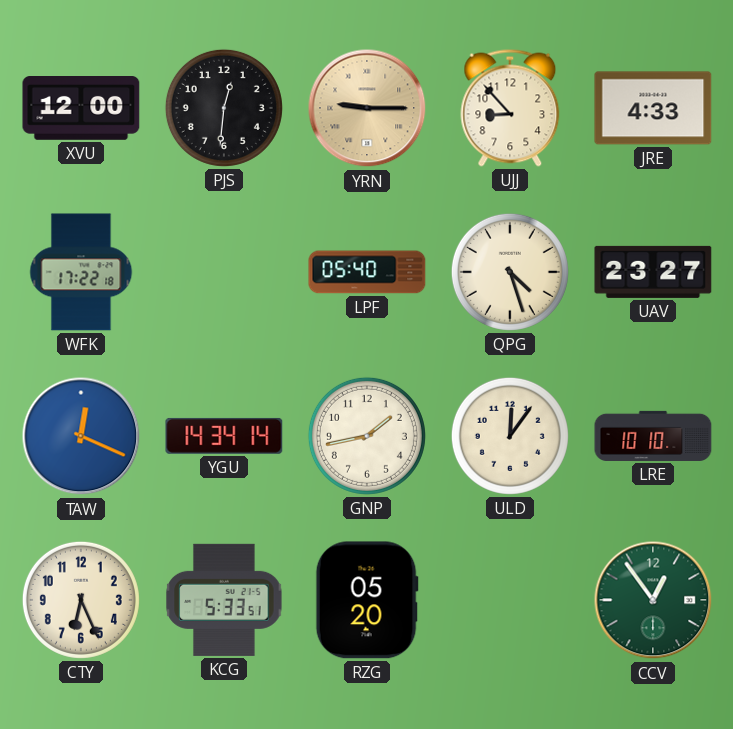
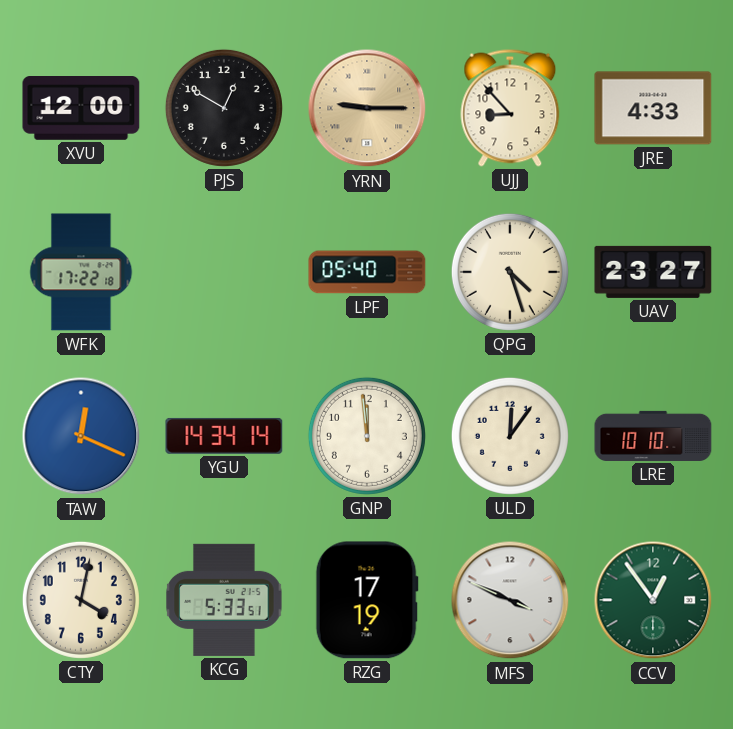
PJS: 12:31 -> 12:50 (224, 108)
GNP: 1:43 -> 11:59 (367, 436)
CTY: 6:26 -> 4:02 (81, 600)
RZG: 05:20 -> 17:19 (367, 600)
MFS: none -> 3:49 (510, 600)
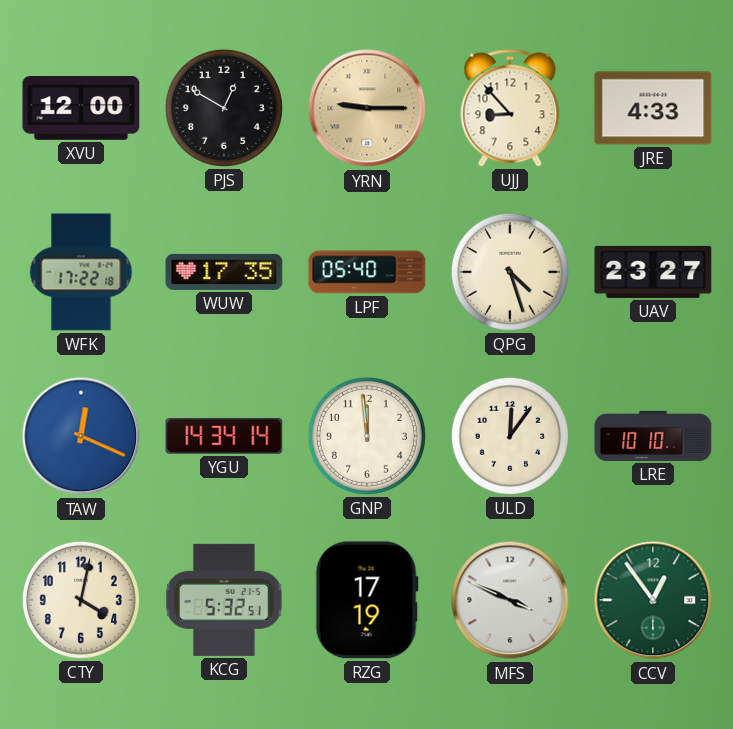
WUW: none -> 17:35 (224, 272)
KCG: 5:33 -> 5:32 (224, 600)
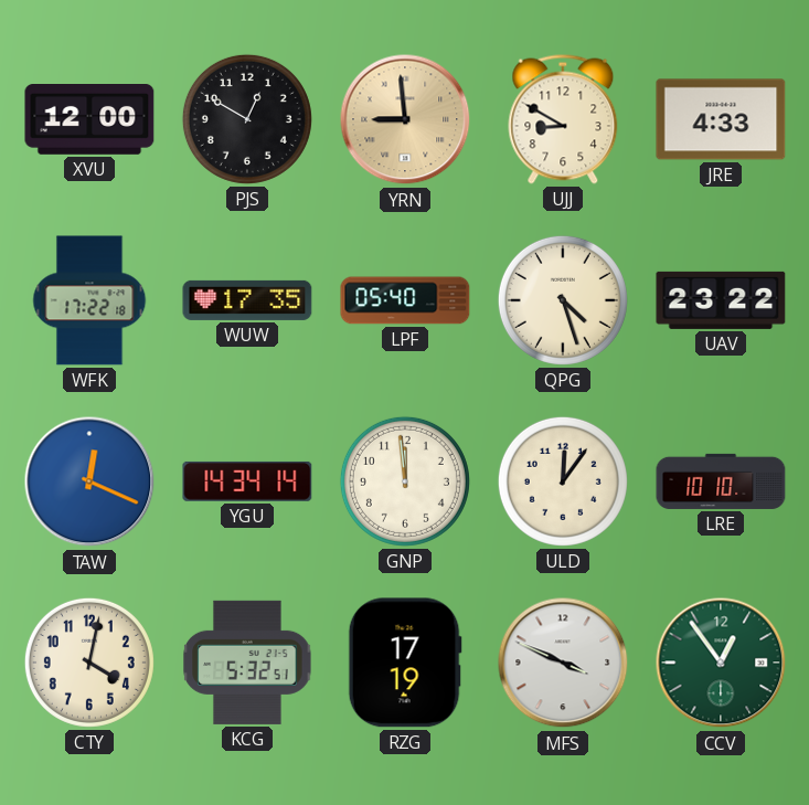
YRN: 9:15 -> 8:59 (405, 119)
UJJ: 8:53 -> 8:50 (563, 119)
UAV: 23:27 -> 23:22 (721, 300)
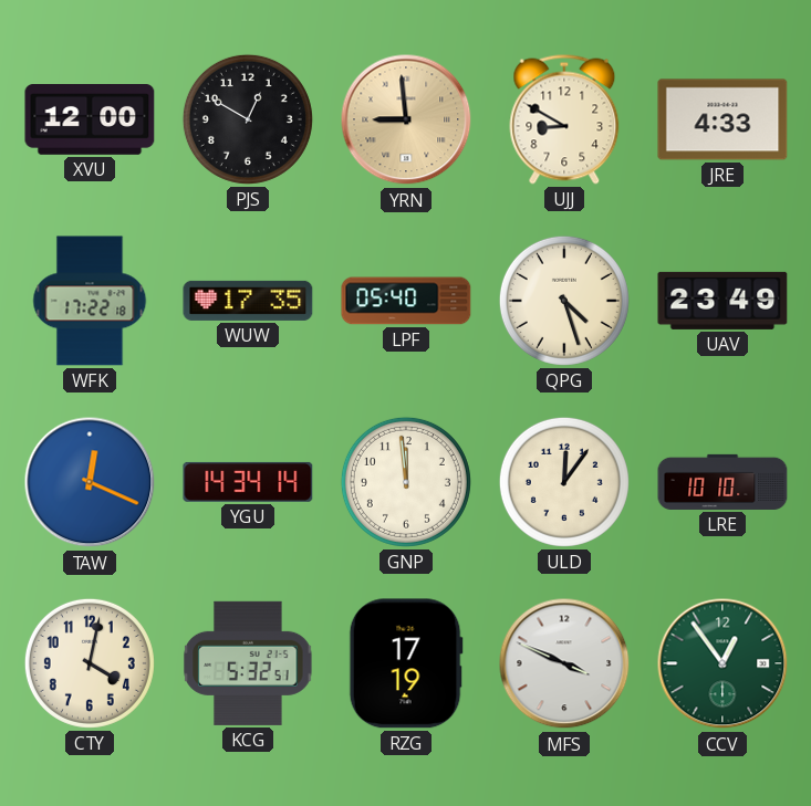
UAV: 23:22 -> 23:49 (722, 301)
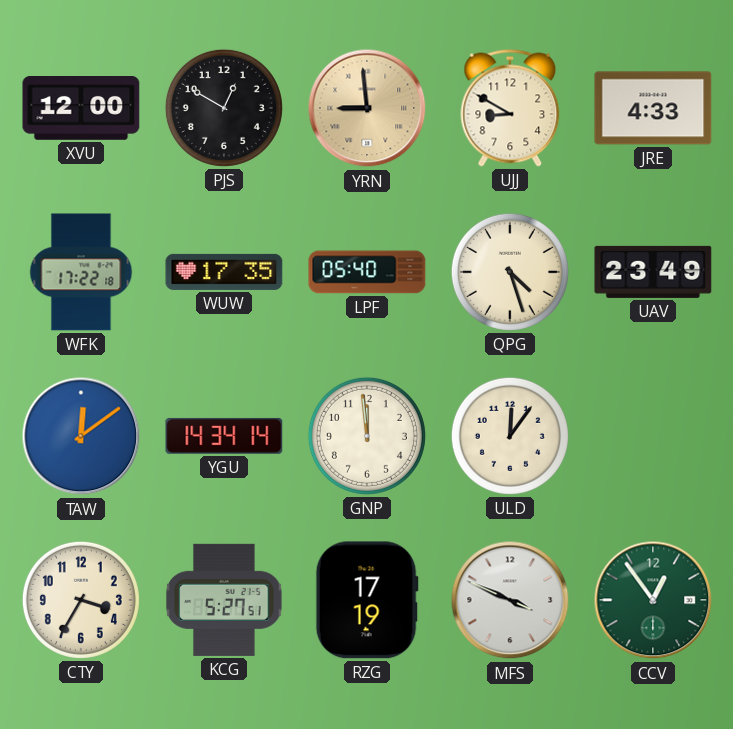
TAW: 12:19 -> 12:09 (81, 436)
LRE: 10:10 -> none (722, 482)
CTY: 4:02 -> 3:35 (81, 600)
KCG: 5:32 -> 5:27 (224, 600)
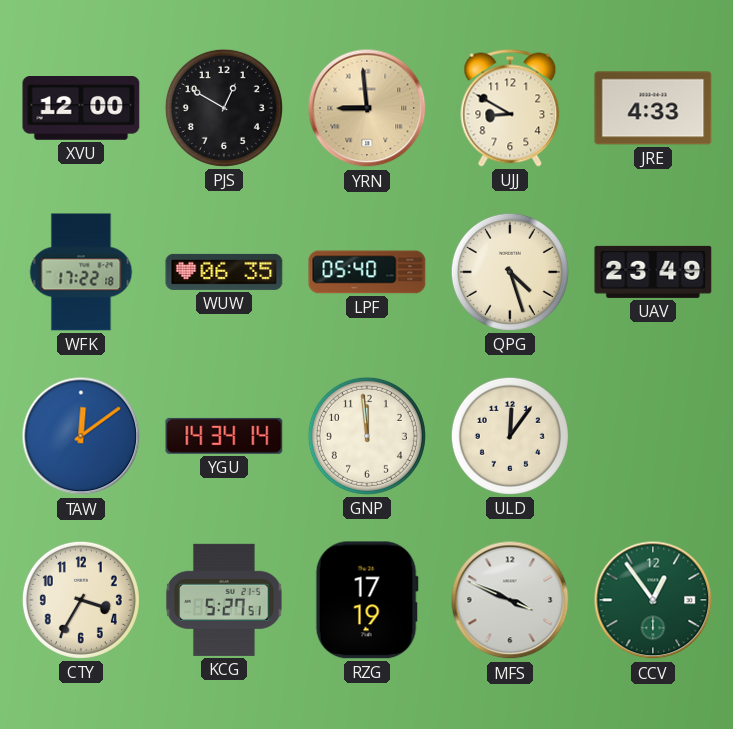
WUW: 17:35 -> 06:35 (224, 272)
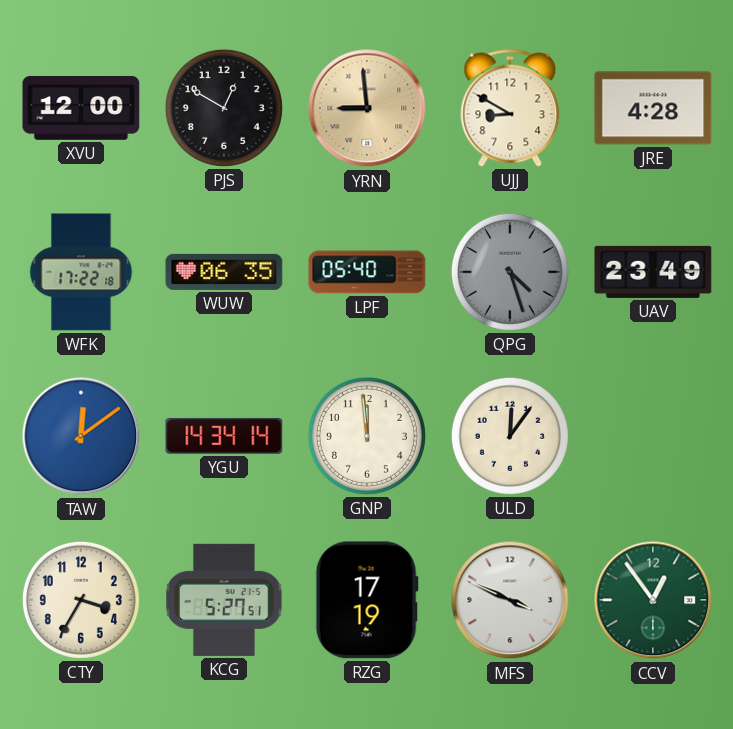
JRE: 4:33 -> 4:28 (653, 108)
QPG dial: cream -> grey (510, 272)
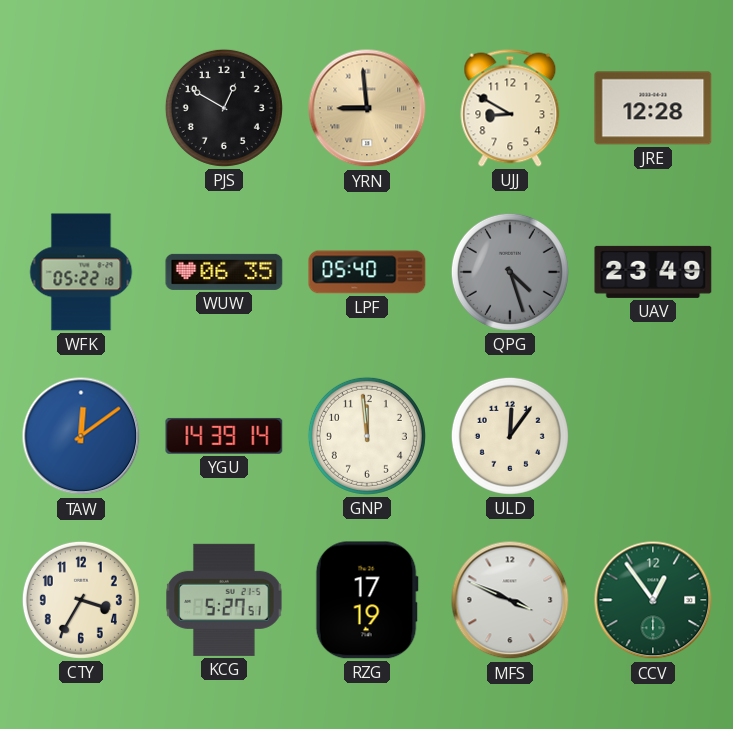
XVU: 12:00 -> none (81, 109)
JRE: 4:28 -> 12:28 (653, 108)
WFK: 17:22 -> 05:22 (81, 272)
YGU: 14:34 -> 14:39 (224, 436)
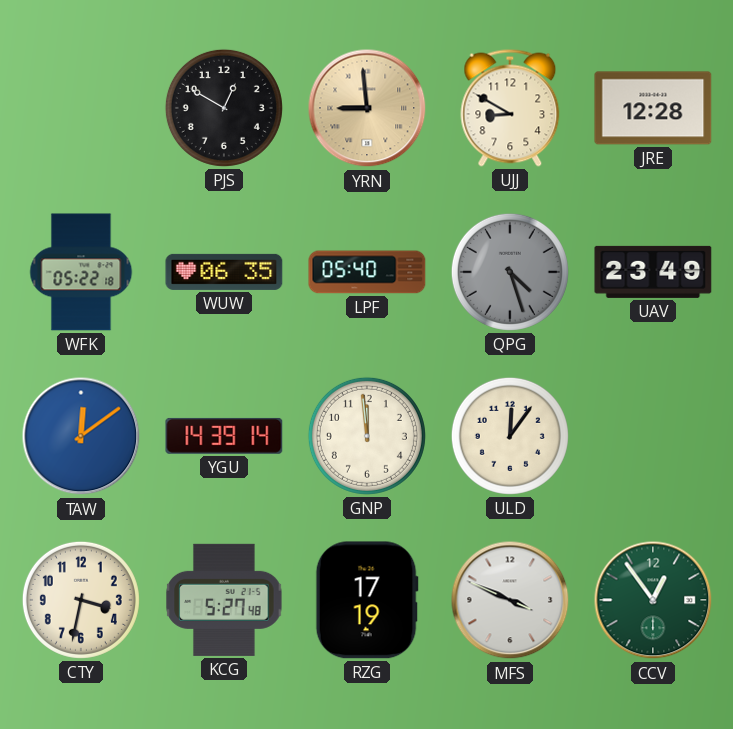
CTY: 3:35 -> 3:32 (81, 600)
KCG: 5:27:51 -> 5:27:48 (224, 600)
